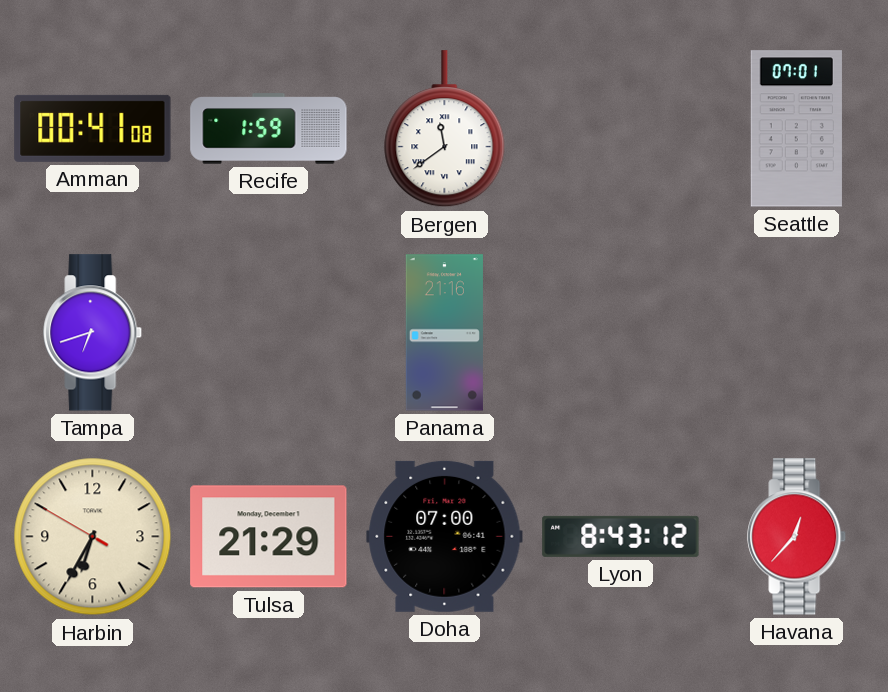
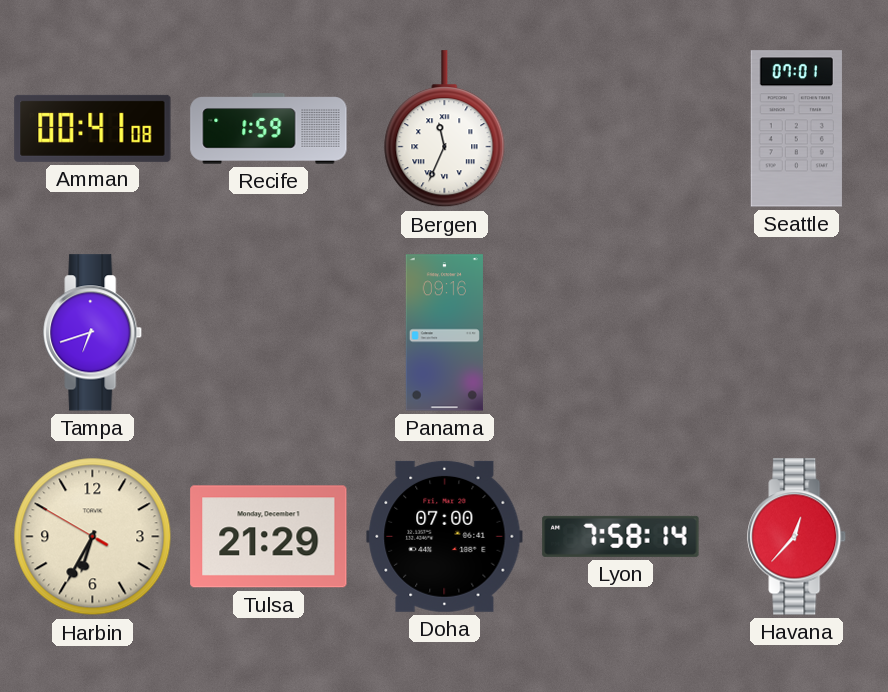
Bergen: 11:39 -> 11:34 (445, 129)
Panama: 21:16 -> 09:16 (444, 333)
Lyon: 8:43 -> 7:58 (621, 536)
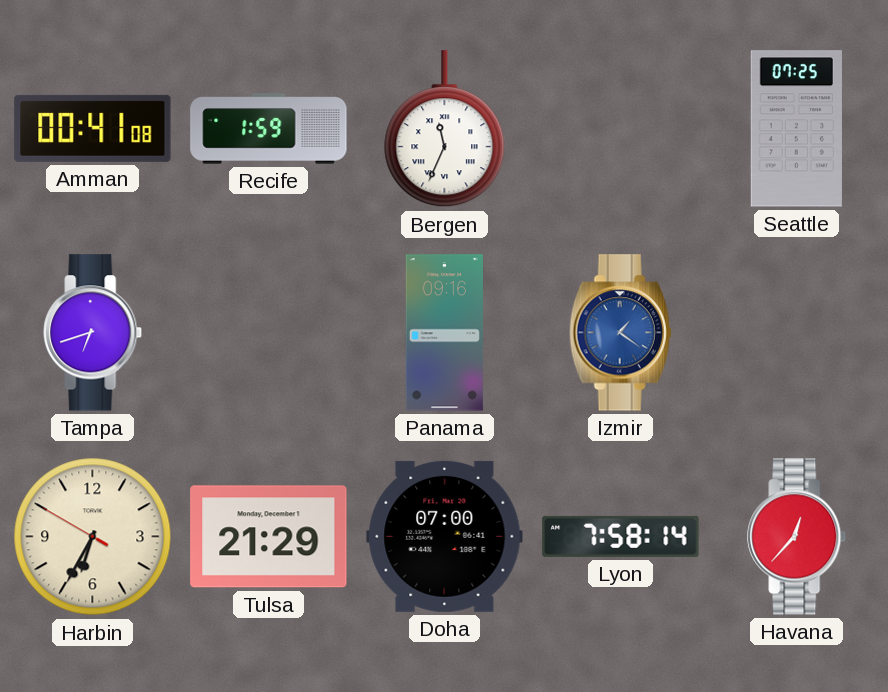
Seattle: 07:01 -> 07:25 (796, 129)
Izmir: none -> 1:21 (621, 333)
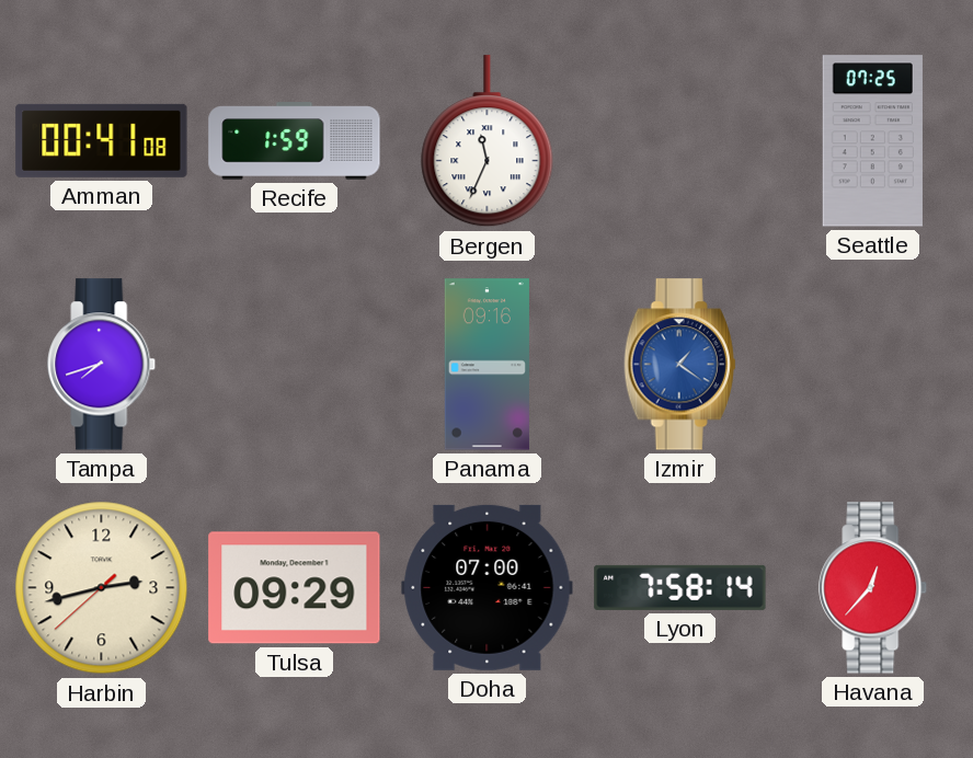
Tampa: 6:42 -> 7:42 (102, 365)
Harbin: 6:34 -> 2:42 (102, 588)
Tulsa: 21:29 -> 09:29 (295, 588)
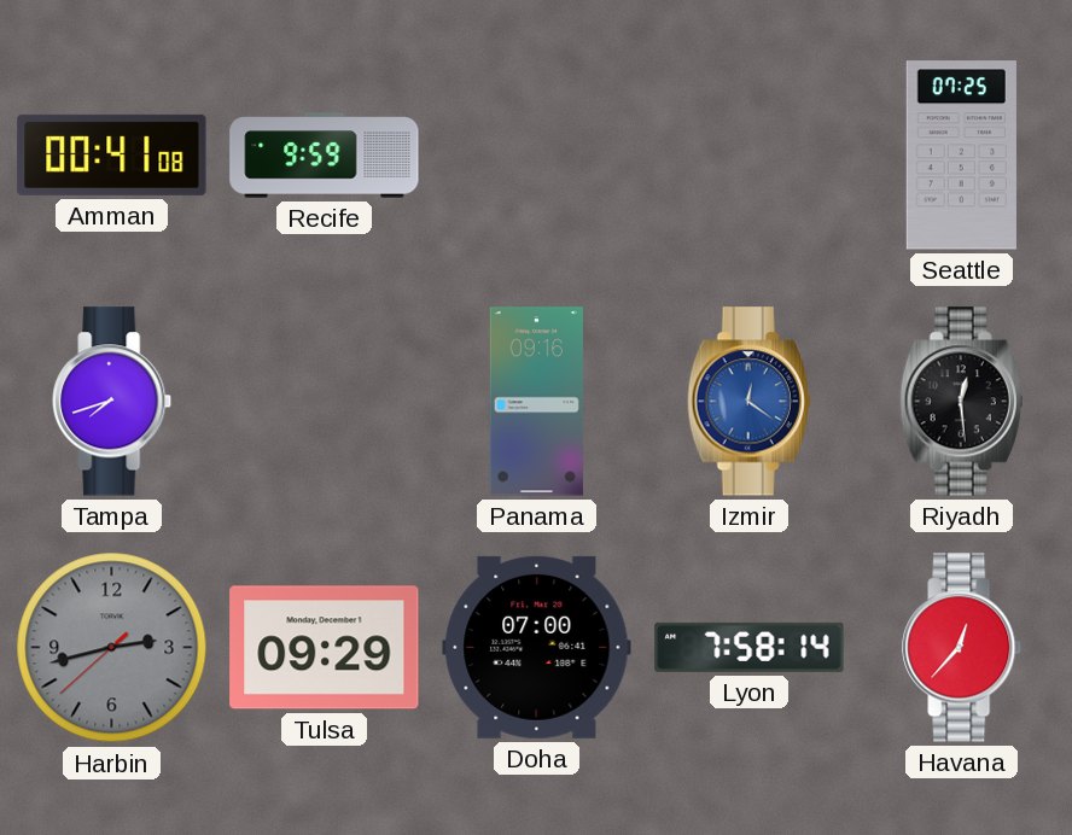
Recife: 1:59 -> 9:59 (325, 156)
Bergen: 11:34 -> none (488, 141)
Izmir: 1:21 -> 12:21 (750, 402)
Riyadh: none -> 12:29 (962, 402)
Harbin dial: cream -> grey (112, 648)
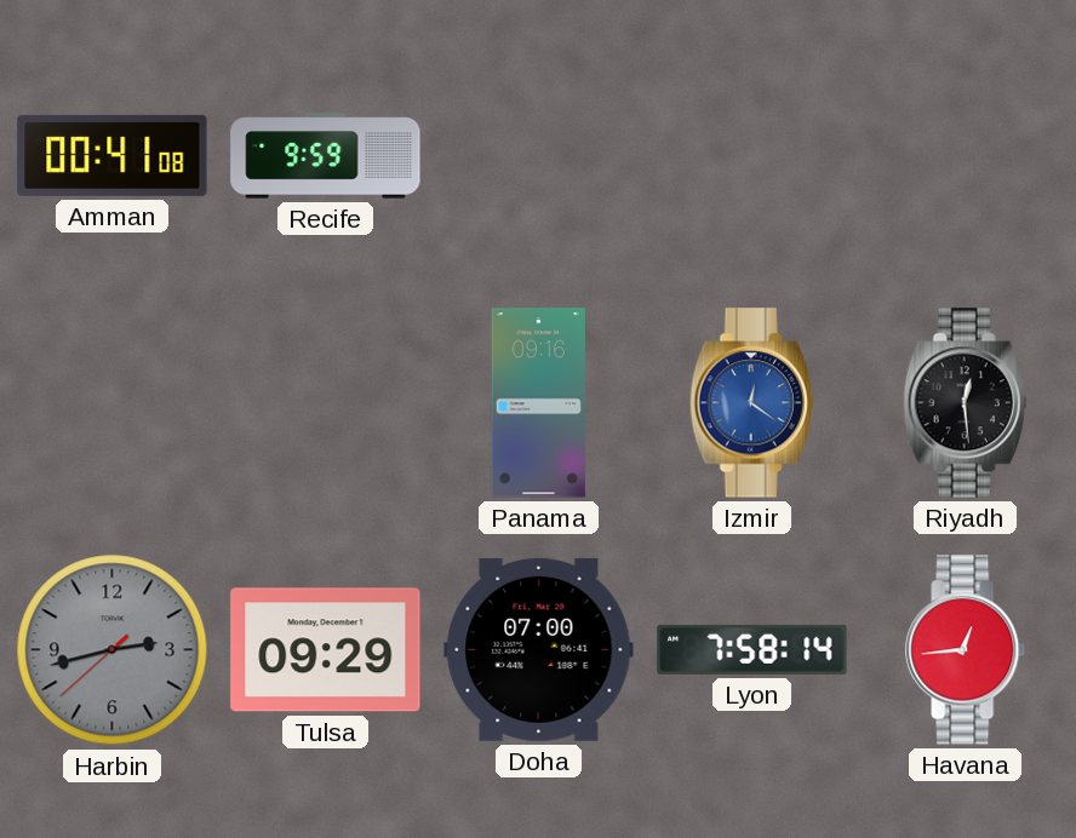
Seattle: 07:25 -> none (961, 156)
Tampa: 7:42 -> none (112, 402)
Havana: 12:37 -> 12:44 (966, 650)
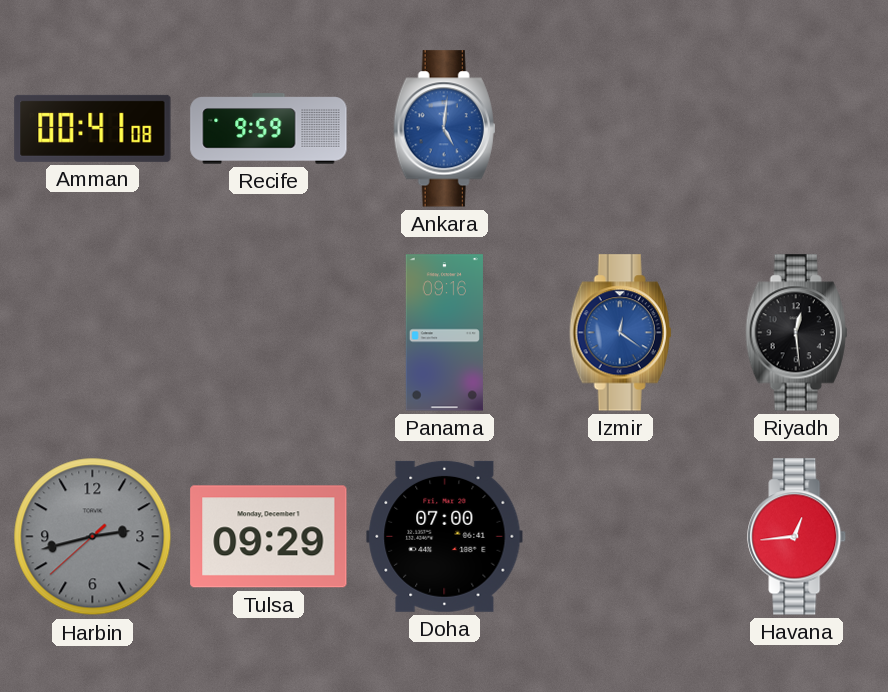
Ankara: none -> 5:01 (445, 129)
Lyon: 7:58 -> none (752, 649)
